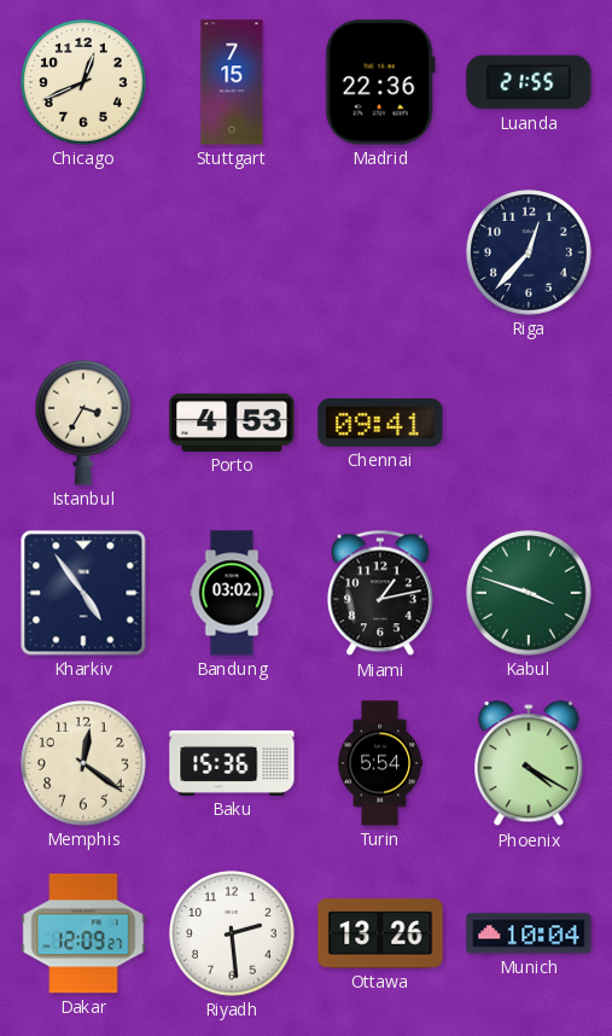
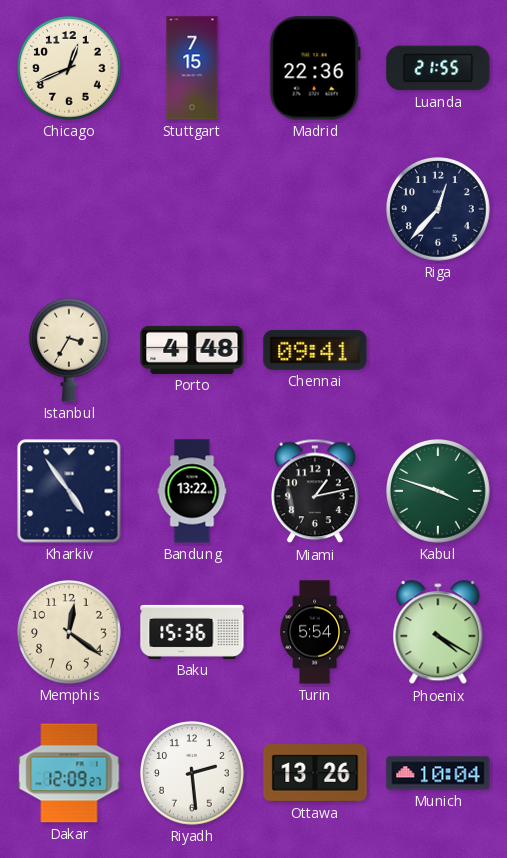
Porto: 4:53 -> 4:48 (192, 350)
Bandung: 03:02 -> 13:22 (192, 491)
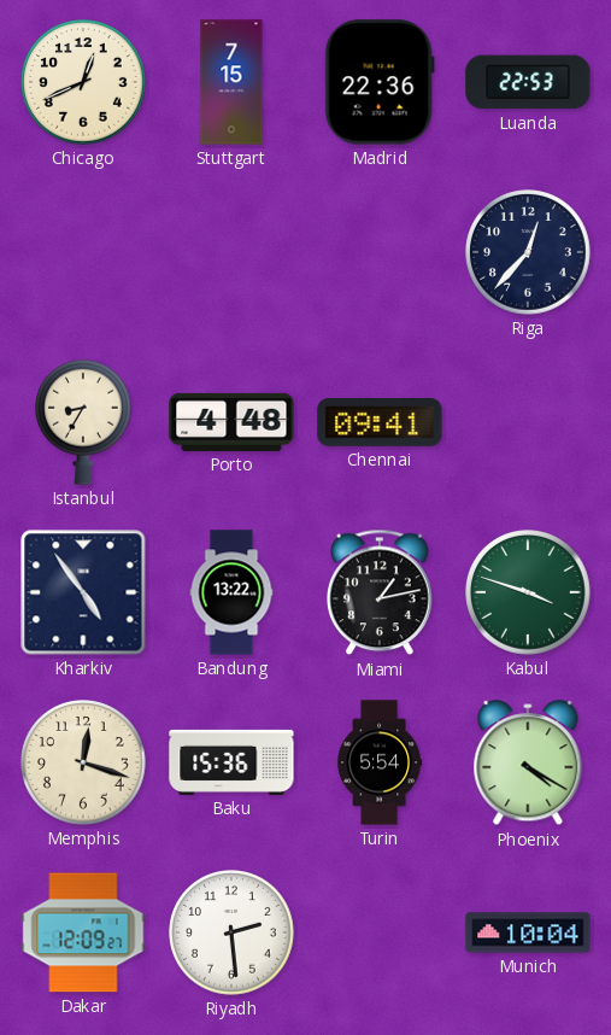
Luanda: 21:55 -> 22:53 (528, 82)
Istanbul: 3:35 -> 8:35 (84, 422)
Memphis: 12:21 -> 12:18 (83, 762)
Ottawa: 13:26 -> none (315, 773)
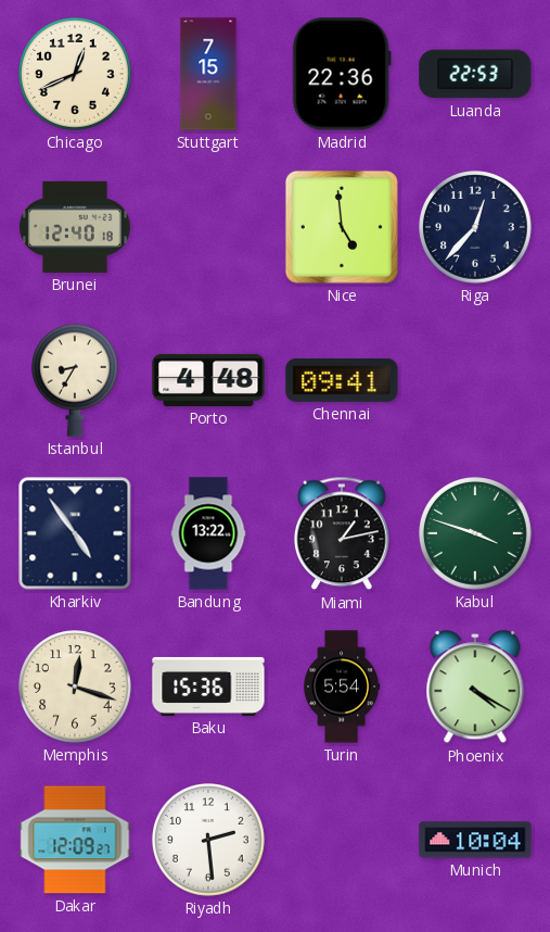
Brunei: none -> 12:40 (76, 227)
Nice: none -> 4:59 (342, 227)
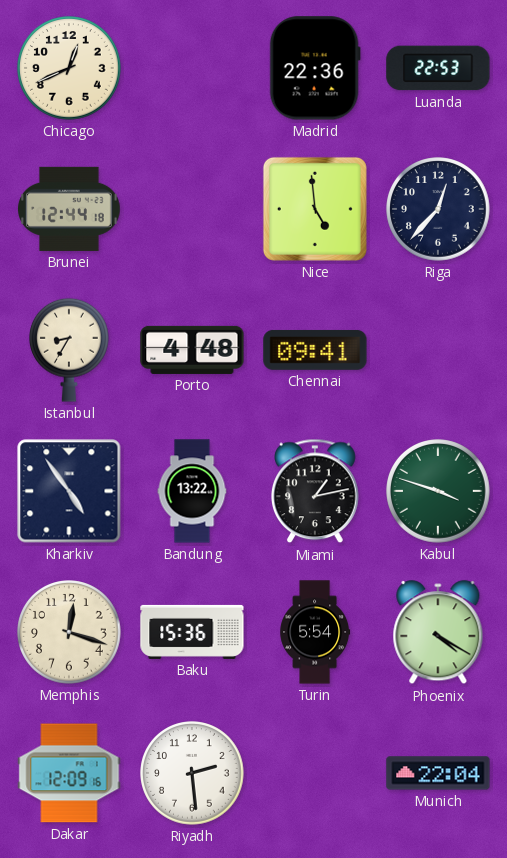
Stuttgart: 7:15 -> none (208, 74)
Brunei: 12:40 -> 12:44 (70, 209)
Dakar: 12:09:27 -> 12:09:16 (69, 773)
Munich: 10:04 -> 22:04 (438, 773)
